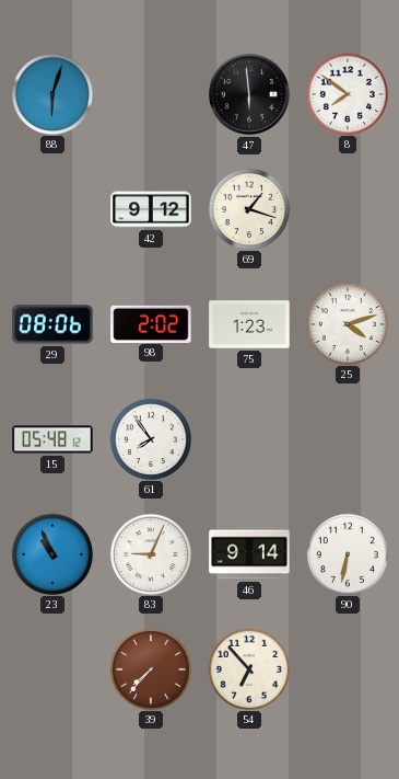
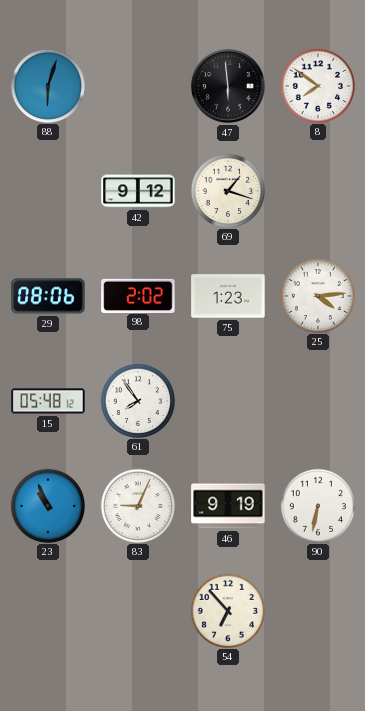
25: 4:12 -> 4:14 (317, 295)
46: 9:14 -> 9:19 (228, 506)
39: 7:37 -> none (150, 668)
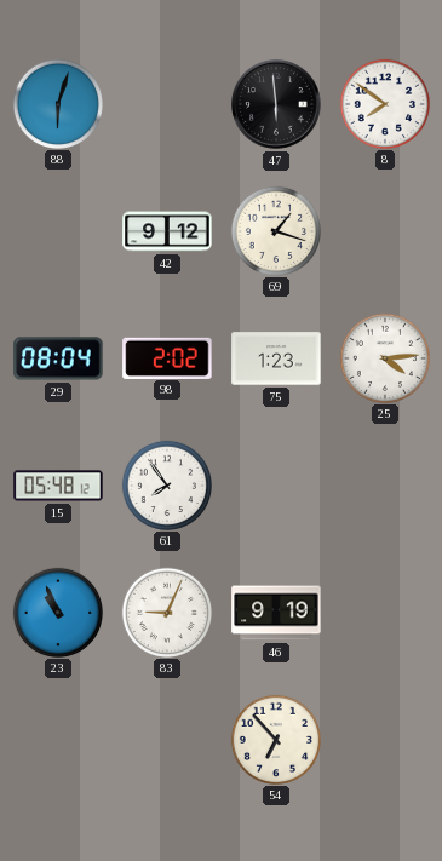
29: 08:06 -> 08:04 (58, 358)
90: 6:32 -> none (317, 505)
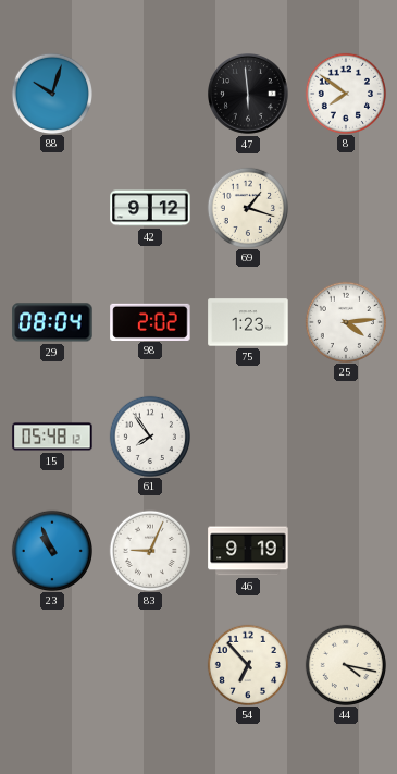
88: 6:03 -> 10:03 (51, 93)
44: none -> 4:17 (345, 664)
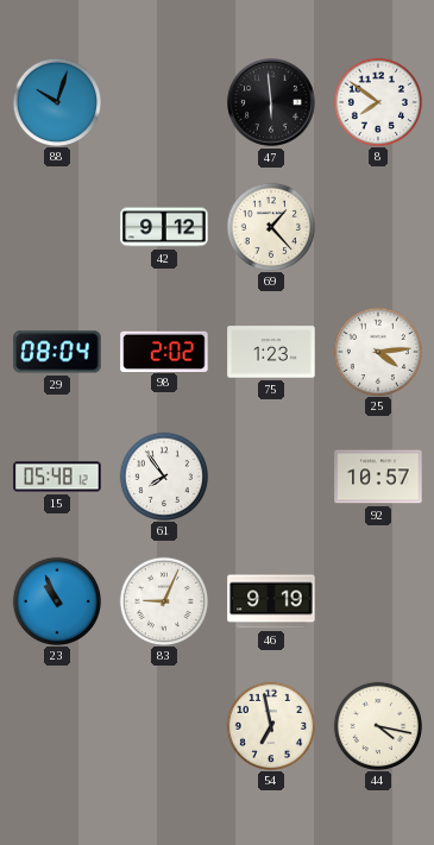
69: 1:18 -> 1:23 (270, 226)
92: none -> 10:57 (378, 477)
54: 6:53 -> 6:58 (270, 725)
